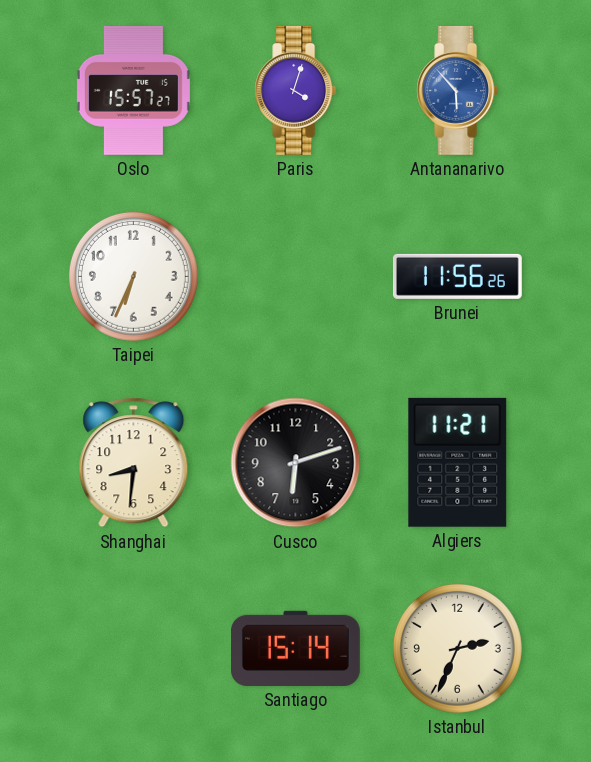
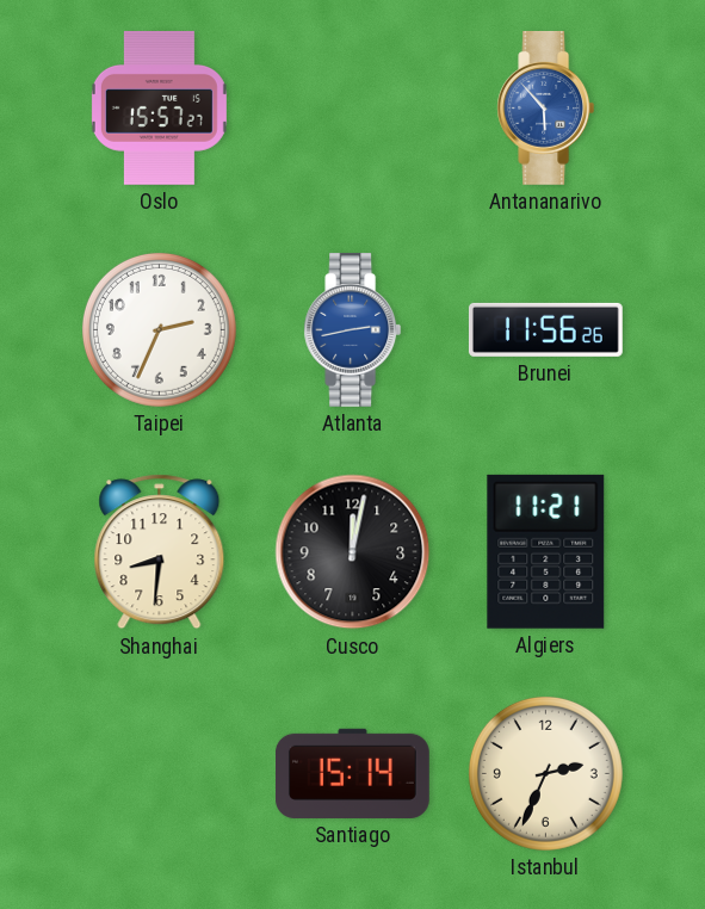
Paris: 4:03 -> none (296, 90)
Taipei: 6:34 -> 2:34 (159, 329)
Atlanta: none -> 2:43 (353, 329)
Cusco: 6:12 -> 12:02 (353, 552)
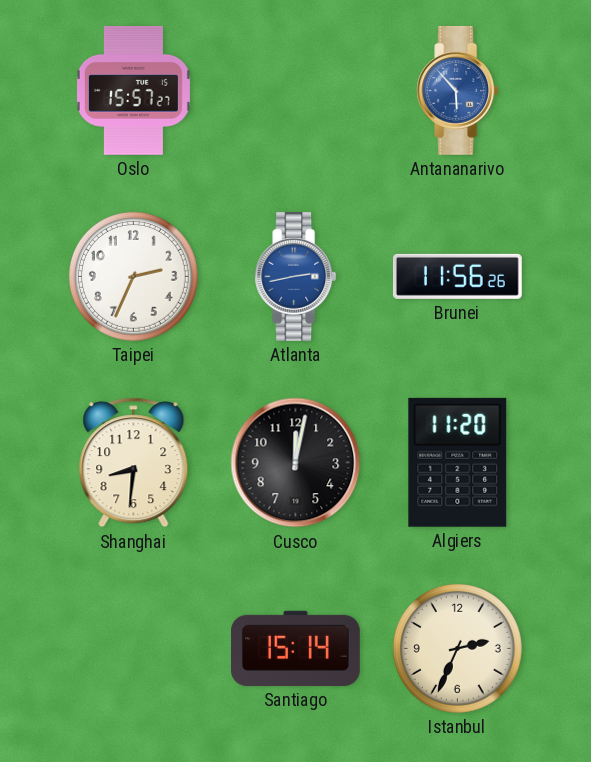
Algiers: 11:21 -> 11:20 (458, 462)
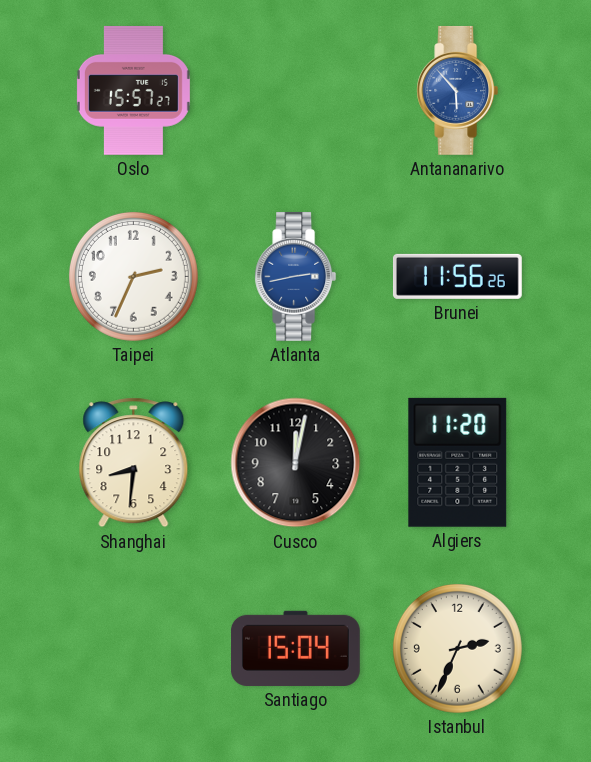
Santiago: 15:14 -> 15:04 (296, 648)
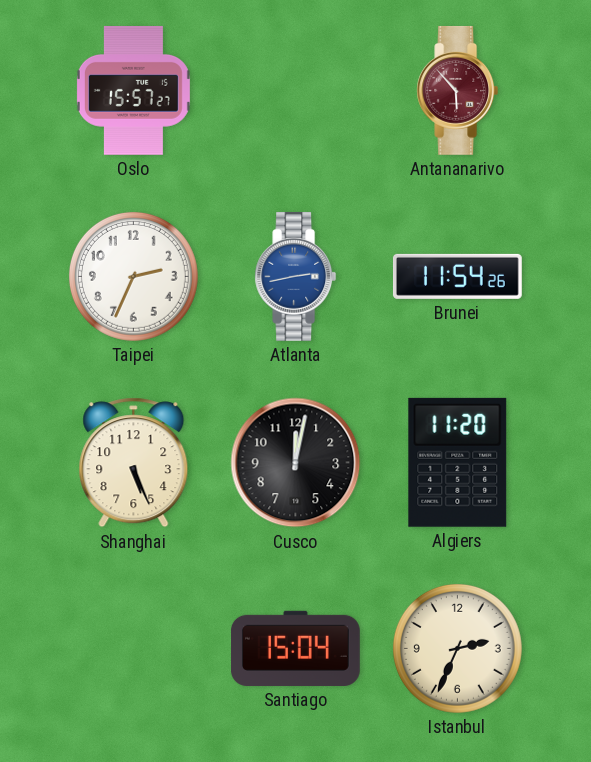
Antananarivo dial: blue -> burgundy (458, 90)
Brunei: 11:56 -> 11:54 (457, 276)
Shanghai: 8:31 -> 5:26 (134, 463)
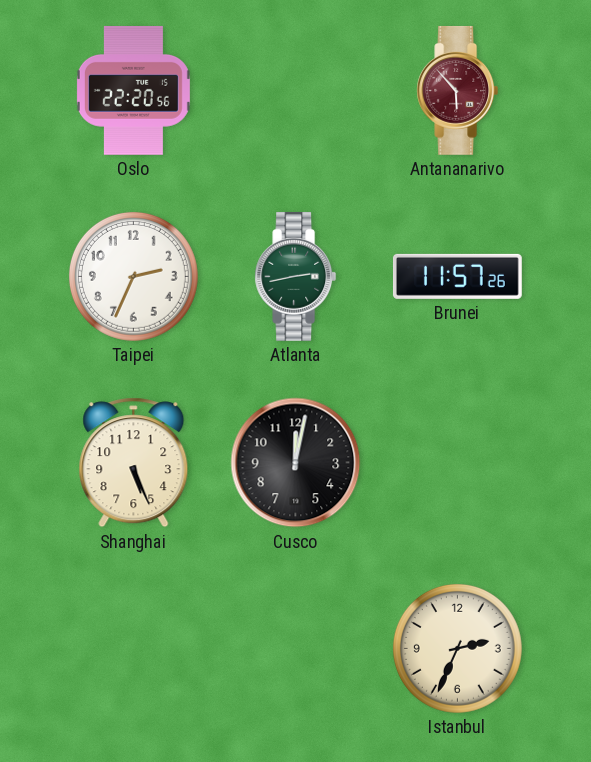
Oslo: 15:57 -> 22:20 (133, 90)
Atlanta dial: blue -> green (296, 276)
Brunei: 11:54 -> 11:57 (457, 276)
Algiers: 11:20 -> none (458, 462)
Santiago: 15:04 -> none (296, 648)
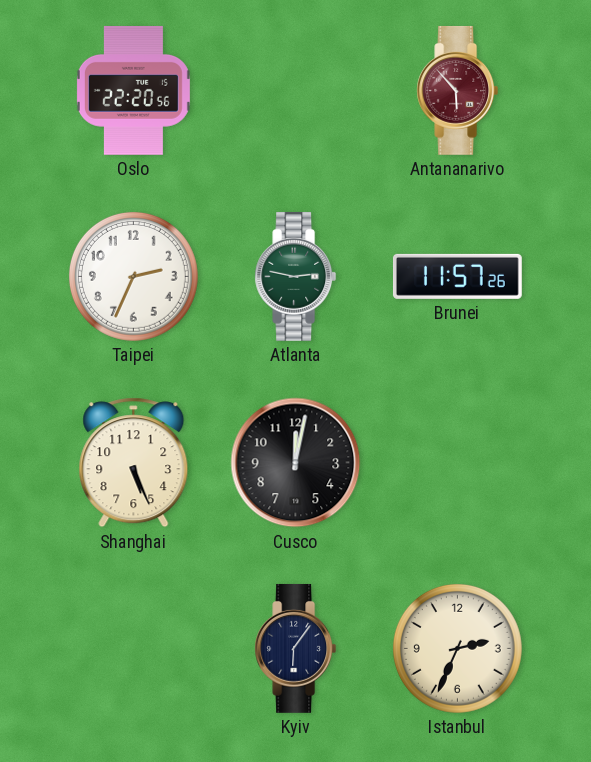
Atlanta: 2:43 -> 2:47 (296, 276)
Kyiv: none -> 6:06 (296, 648)
